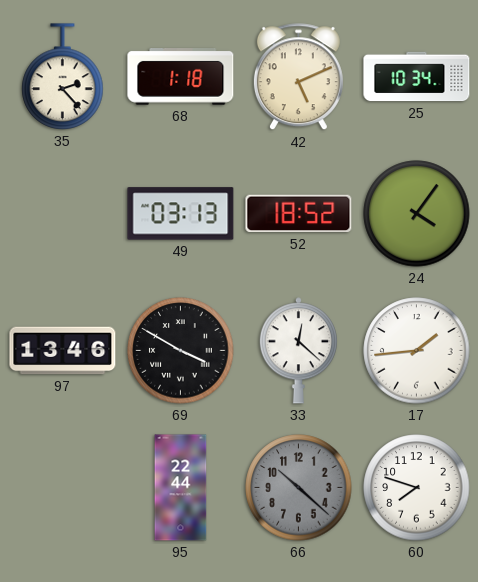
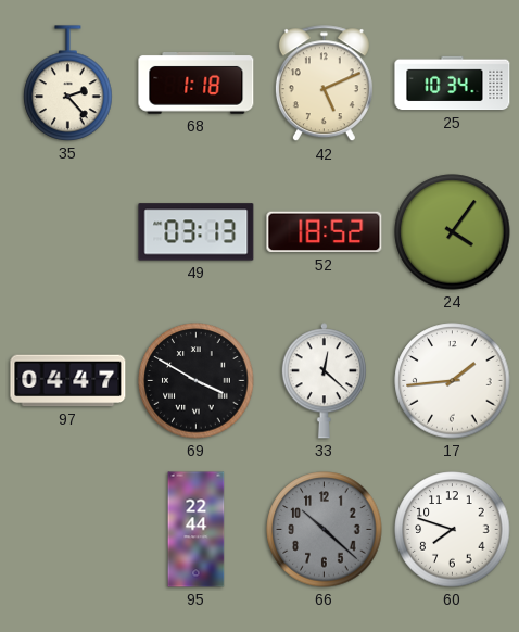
97: 13:46 -> 04:47 (68, 381)
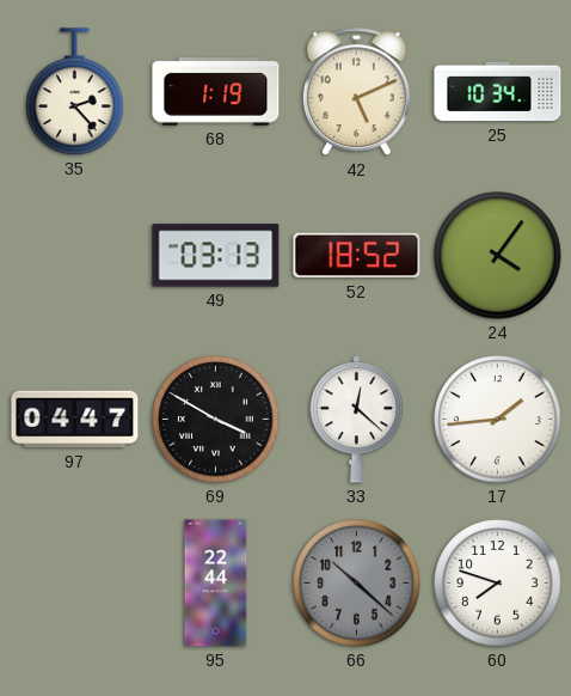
68: 1:18 -> 1:19 (216, 92)
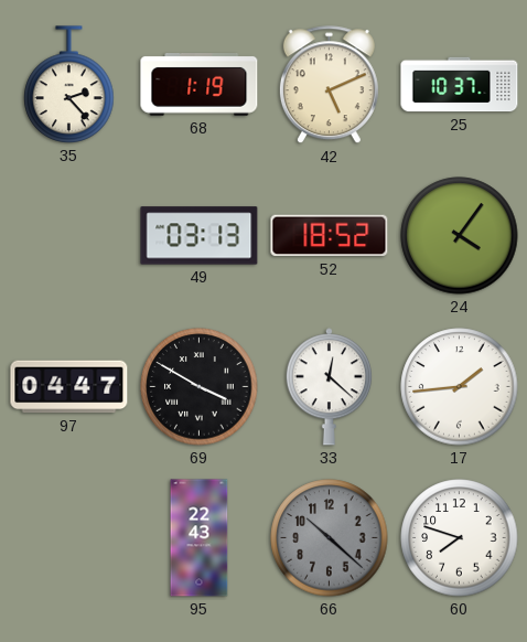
25: 10:34 -> 10:37 (460, 85)
95: 22:44 -> 22:43 (200, 538)
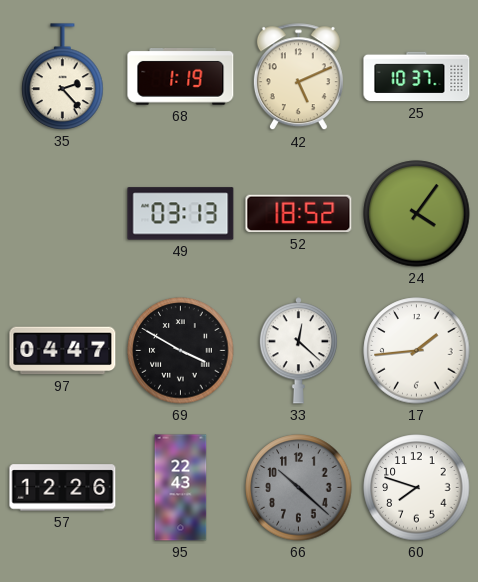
57: none -> 12:26 (63, 488)
